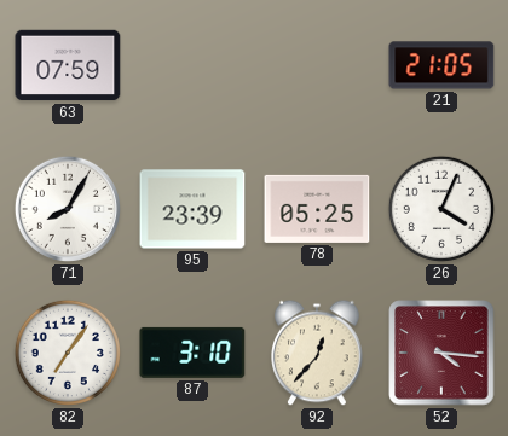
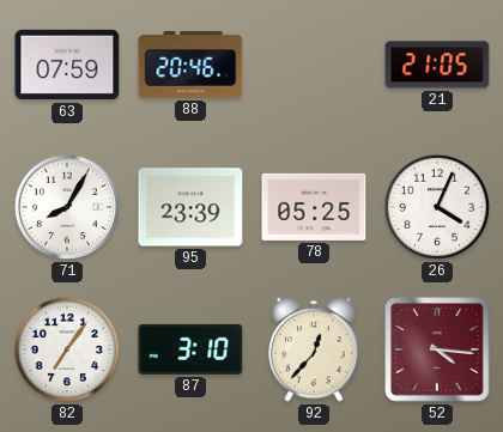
88: none -> 20:46 (190, 65)
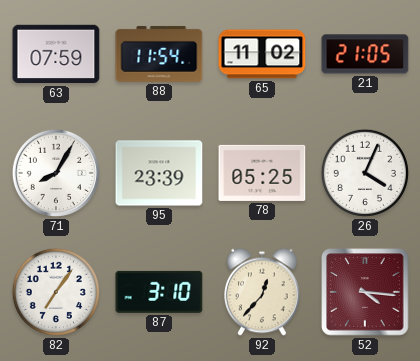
88: 20:46 -> 11:54 (159, 54)
65: none -> 11:02 (262, 54)
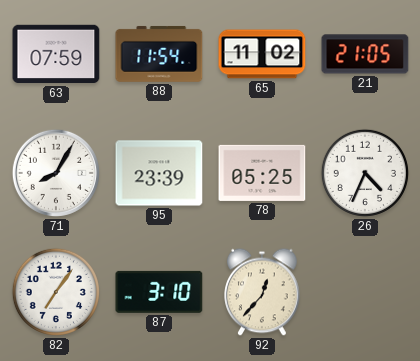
26: 4:04 -> 4:34 (365, 173)
52: 4:16 -> none (365, 292)
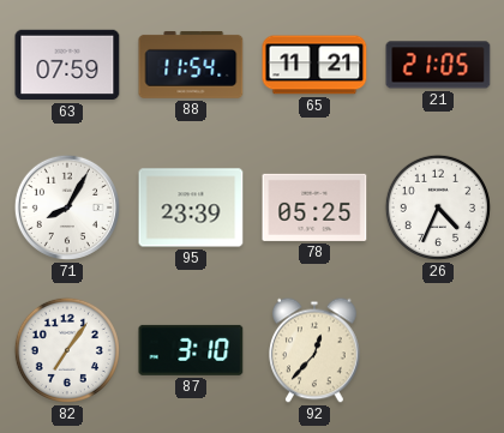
65: 11:02 -> 11:21 (314, 65)
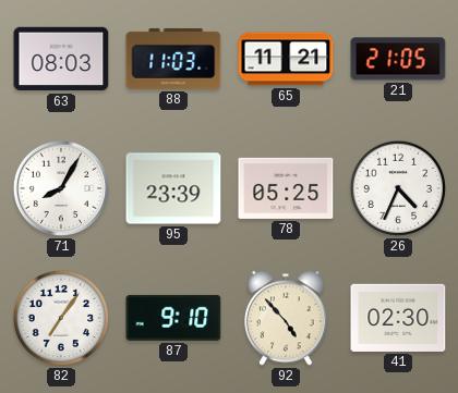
63: 07:59 -> 08:03 (61, 59)
88: 11:54 -> 11:03 (173, 59)
87: 3:10 -> 9:10 (173, 318)
92: 12:37 -> 4:53 (286, 318)
41: none -> 02:30 (398, 318)
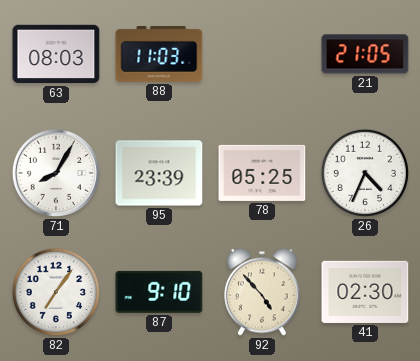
65: 11:21 -> none (286, 59)
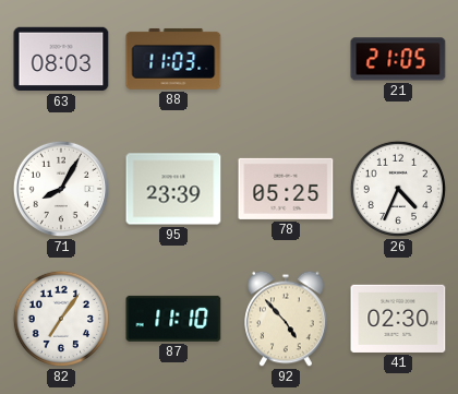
87: 9:10 -> 11:10 (173, 319)
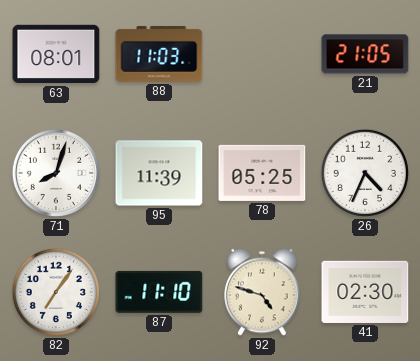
63: 08:03 -> 08:01 (56, 54)
71: 8:05 -> 8:03 (56, 173)
95: 23:39 -> 11:39 (159, 173)
92: 4:53 -> 4:48 (262, 292)
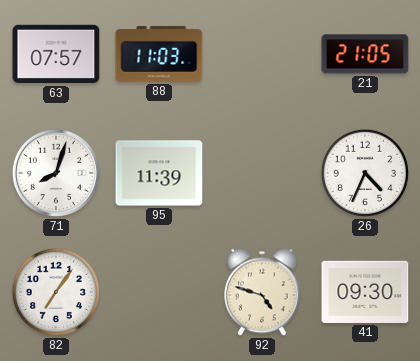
63: 08:01 -> 07:57 (56, 54)
78: 05:25 -> none (262, 173)
87: 11:10 -> none (159, 292)
41: 02:30 -> 09:30 (365, 292)
